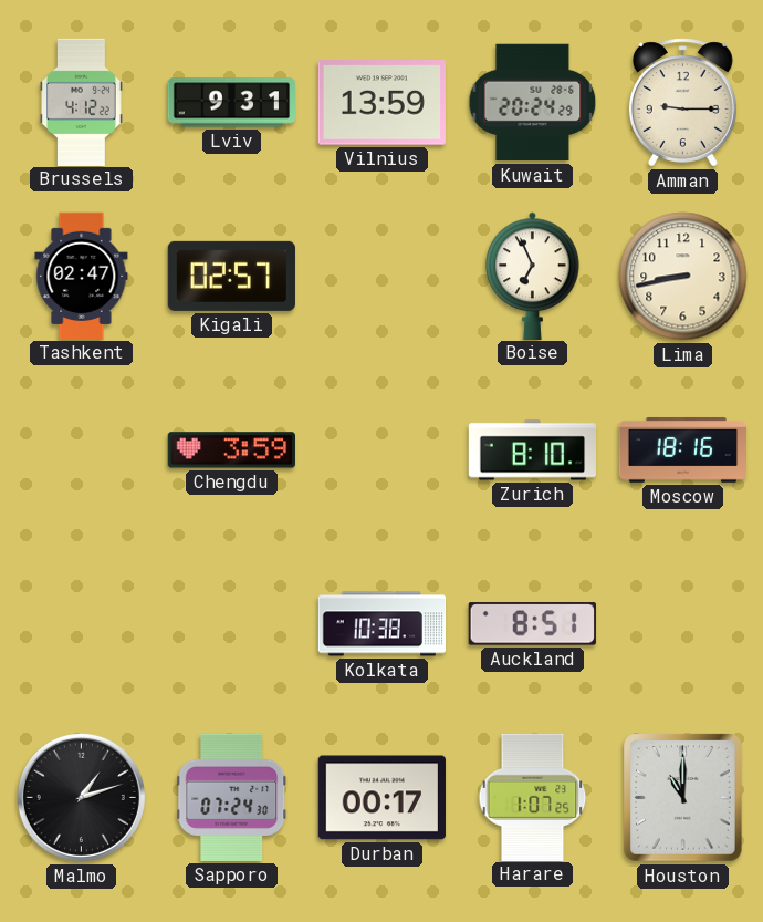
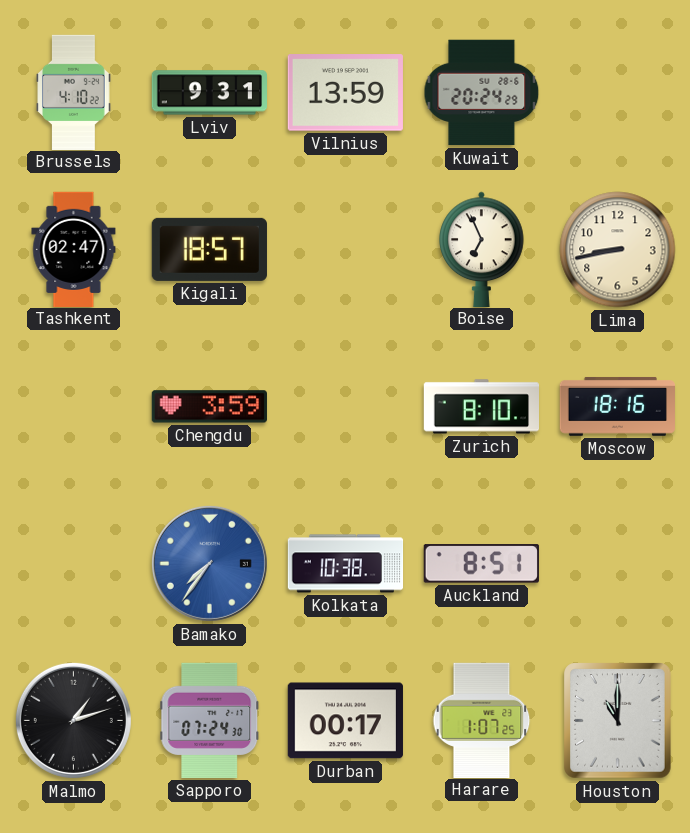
Brussels: 4:12 -> 4:10 (74, 92)
Amman: 9:15 -> none (682, 103)
Kigali: 02:57 -> 18:57 (209, 249)
Bamako: none -> 7:36 (209, 563)
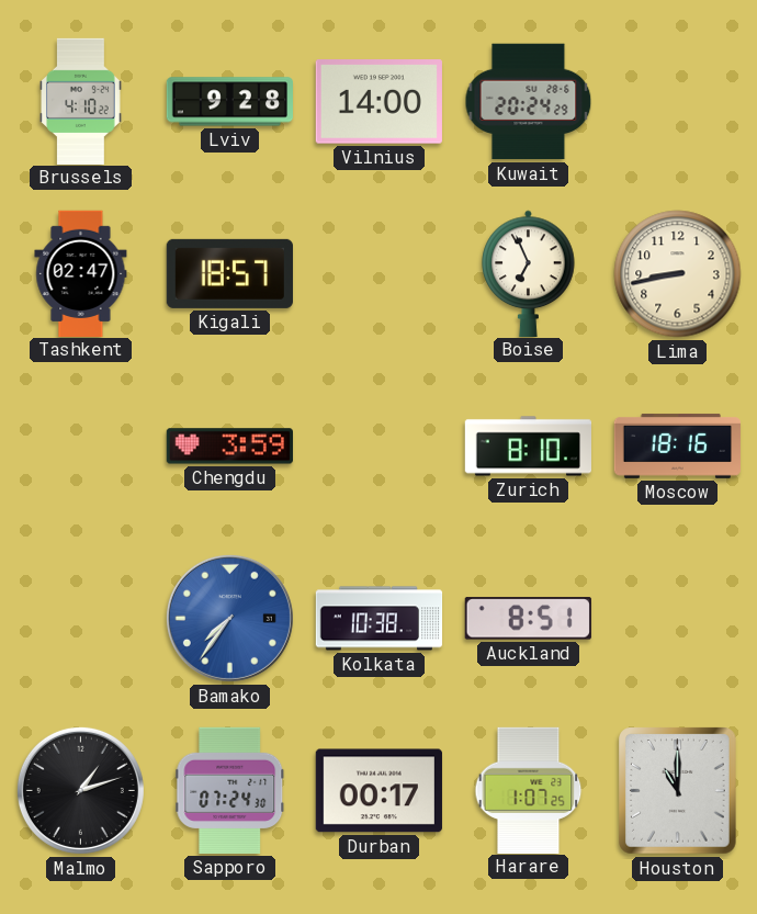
Lviv: 9:31 -> 9:28 (229, 102)
Vilnius: 13:59 -> 14:00 (378, 102)
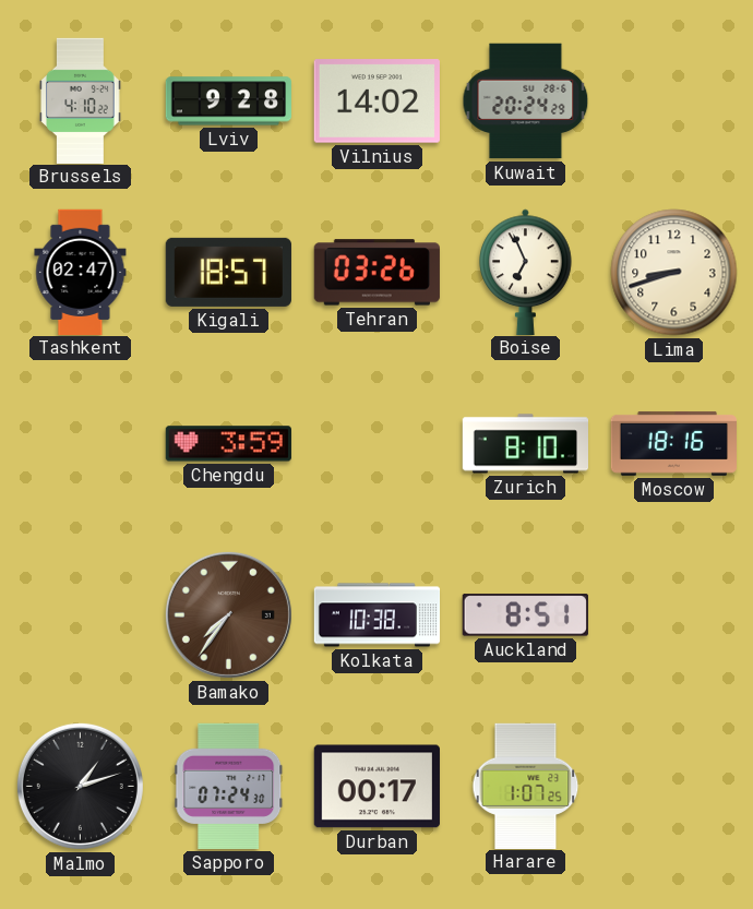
Vilnius: 14:00 -> 14:02 (376, 101)
Tehran: none -> 03:26 (376, 273)
Lima: 8:43 -> 8:42 (674, 273)
Bamako dial: blue -> brown (228, 614)
Houston: 11:00 -> none (678, 791)
